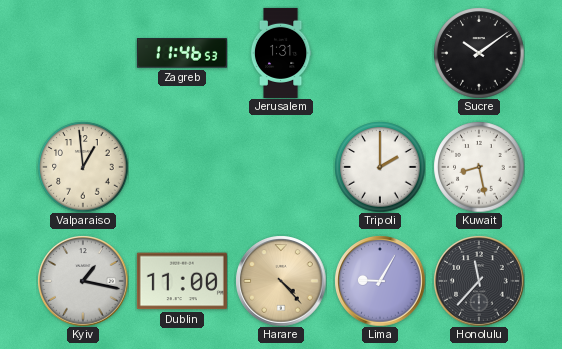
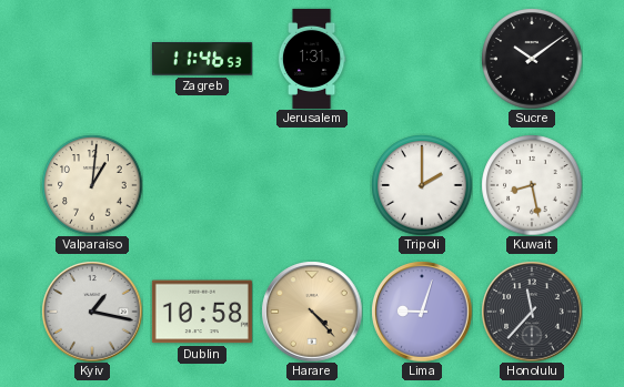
Valparaiso: 12:59 -> 1:01 (92, 185)
Dublin: 11:00 -> 10:58 (202, 312)
Lima: 9:05 -> 9:03 (422, 312)
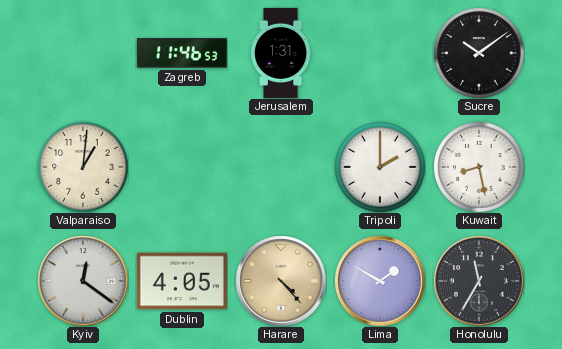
Kyiv: 1:17 -> 12:21 (83, 281)
Dublin: 10:58 -> 4:05 (182, 281)
Lima: 9:03 -> 1:50 (380, 281)
Honolulu: 11:37 -> 11:35 (479, 281)
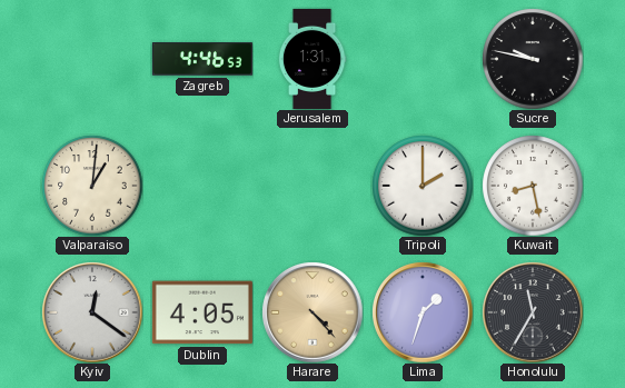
Zagreb: 11:46 -> 4:46 (202, 59)
Sucre: 10:09 -> 9:47 (533, 59)
Lima: 1:50 -> 1:33 (423, 312)
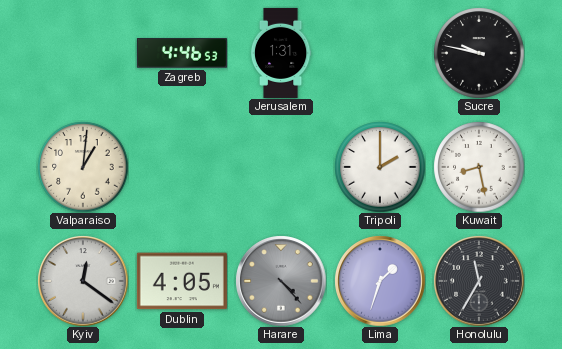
Harare dial: champagne -> grey (281, 281)
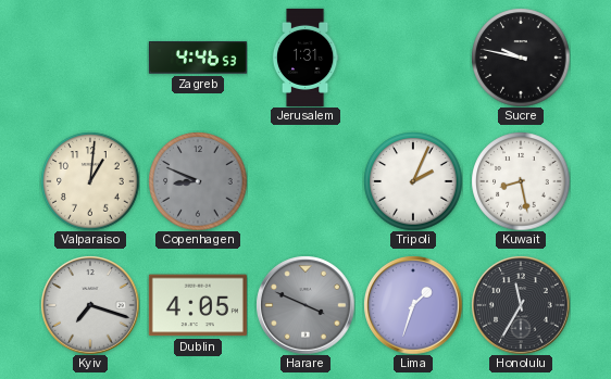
Copenhagen: none -> 8:49 (198, 181)
Tripoli: 2:00 -> 2:04 (413, 181)
Kyiv: 12:21 -> 7:18 (90, 305)
Harare: 4:23 -> 3:49 (305, 305)
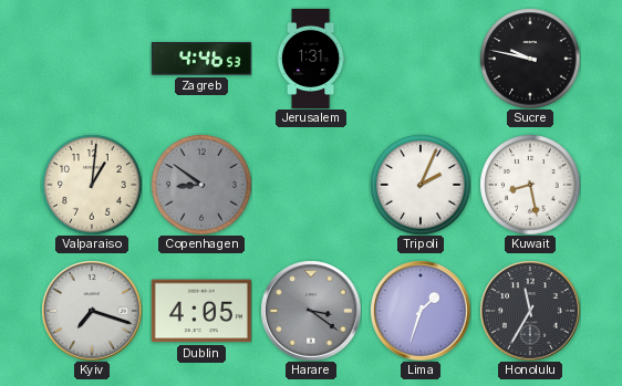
Copenhagen: 8:49 -> 8:51 (201, 185)
Harare: 3:49 -> 3:21 (311, 311)
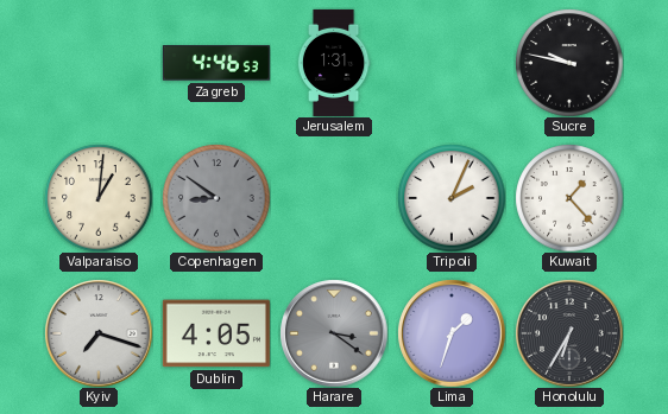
Kuwait: 8:28 -> 1:23 (569, 198)
Honolulu: 11:35 -> 6:35 (569, 333)
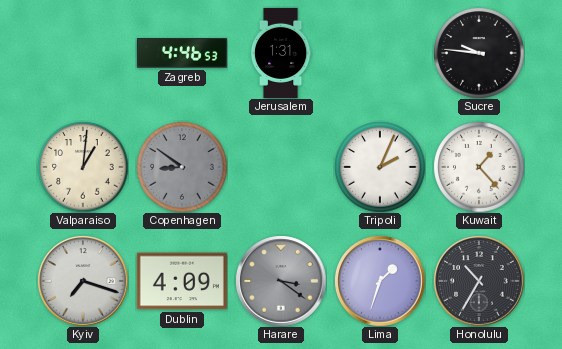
Sucre: 9:47 -> 9:46 (479, 53)
Dublin: 4:05 -> 4:09 (182, 281)
Honolulu: 6:35 -> 10:35 (479, 281)
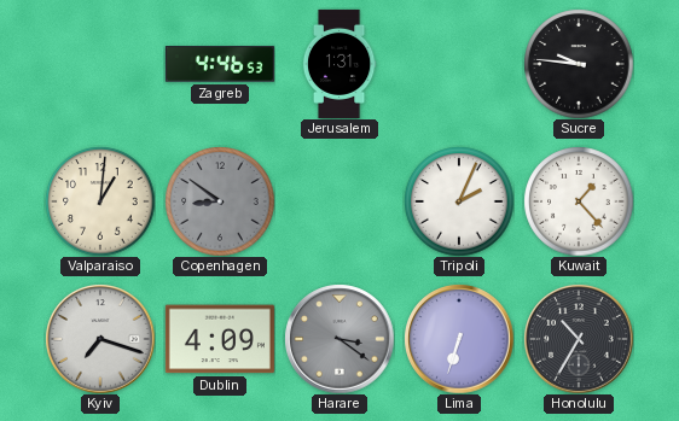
Lima: 1:33 -> 6:33 (459, 339)
